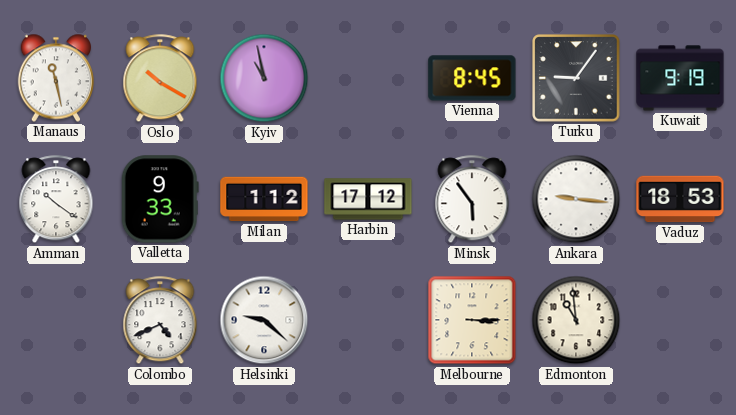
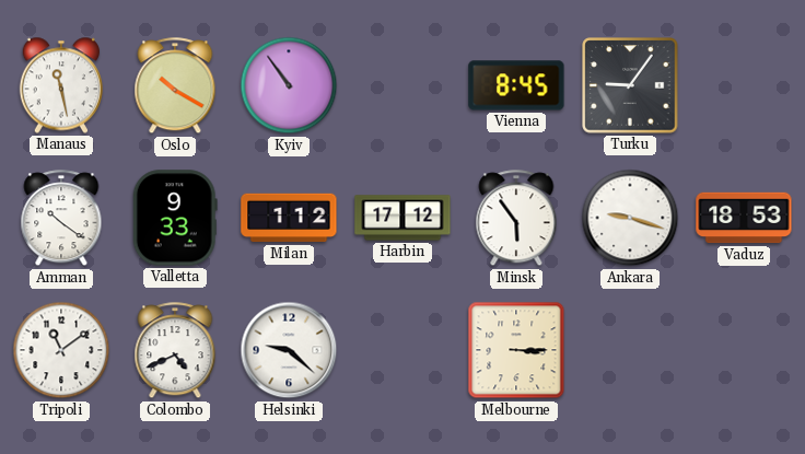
Kyiv: 10:58 -> 10:54 (289, 85)
Kuwait: 9:19 -> none (680, 78)
Ankara: 9:16 -> 9:18 (630, 218)
Tripoli: none -> 11:09 (61, 350)
Edmonton: 10:59 -> none (576, 320)
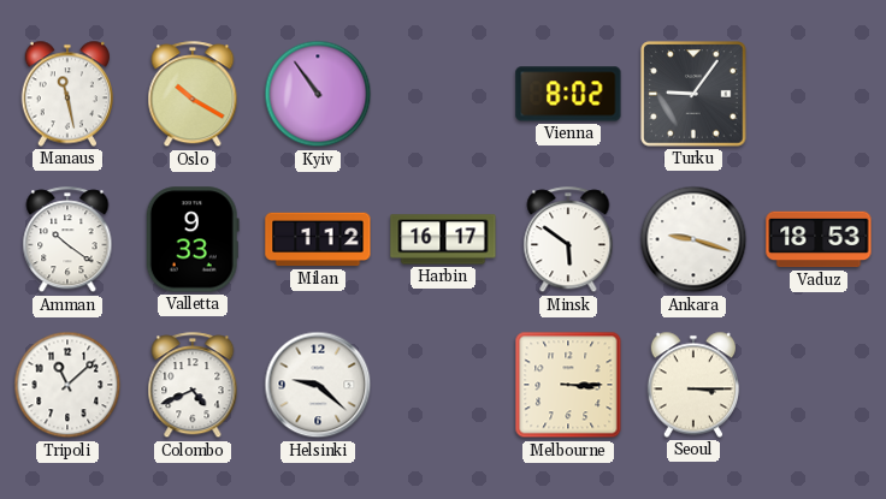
Vienna: 8:45 -> 8:02 (568, 94)
Harbin: 17:12 -> 16:17 (443, 239)
Minsk: 5:54 -> 5:51 (568, 240)
Tripoli: 11:09 -> 11:08 (67, 385)
Seoul: none -> 3:15 (692, 385)
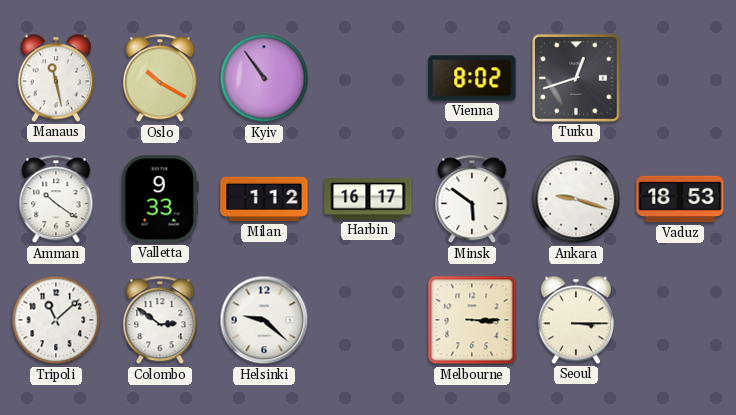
Turku: 9:06 -> 12:42 (576, 78)
Colombo: 4:41 -> 2:51 (160, 321)
